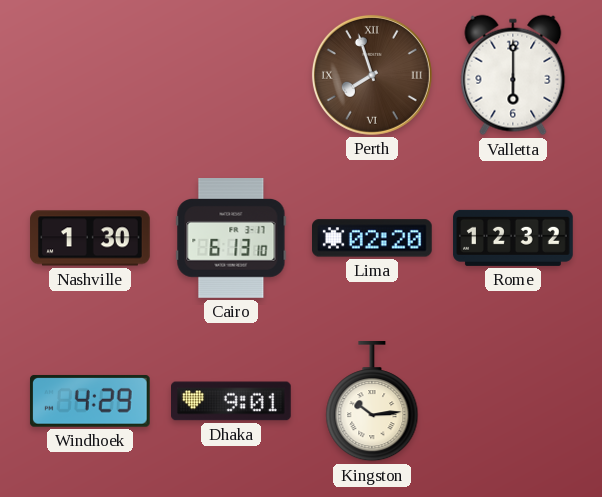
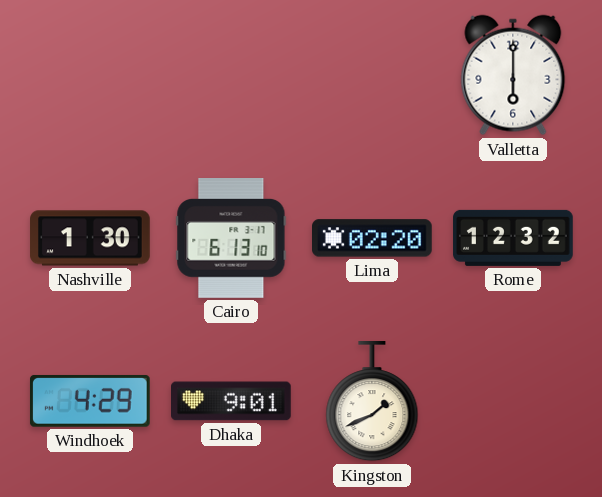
Perth: 7:57 -> none (372, 75)
Kingston: 10:14 -> 1:41 (372, 402)
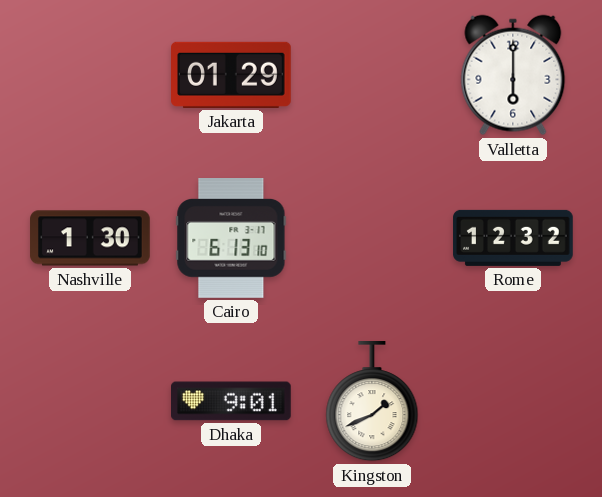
Jakarta: none -> 01:29 (232, 75)
Lima: 02:20 -> none (373, 238)
Windhoek: 4:29 -> none (90, 401)
